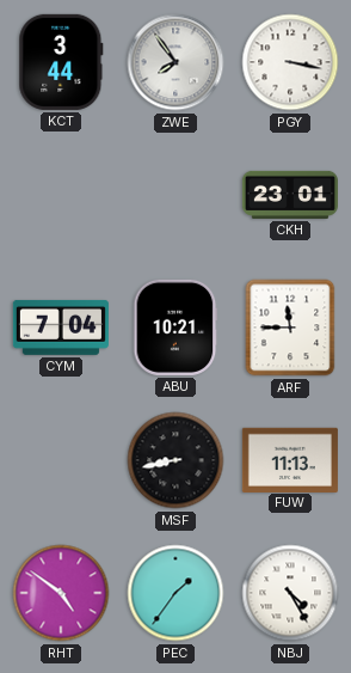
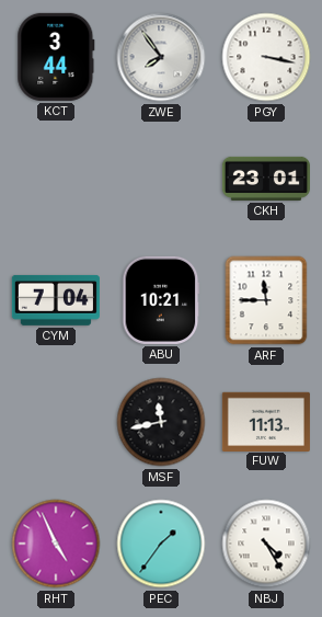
MSF: 8:43 -> 11:43 (161, 422)
RHT: 4:51 -> 4:56 (56, 544)
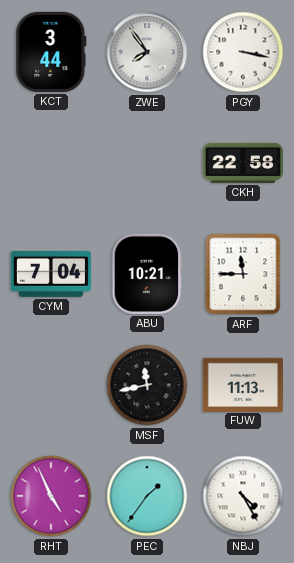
CKH: 23:01 -> 22:58 (243, 163)
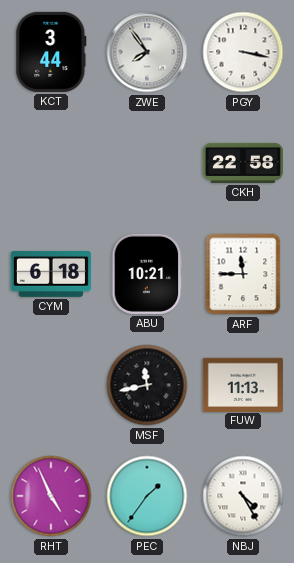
CYM: 7:04 -> 6:18 (51, 274)
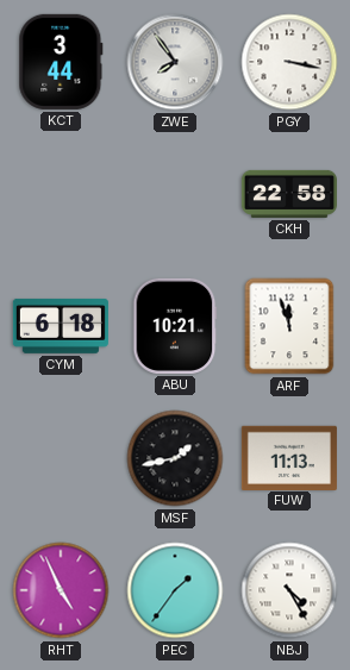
ARF: 11:45 -> 11:57 (289, 326)
MSF: 11:43 -> 1:43 (175, 458)
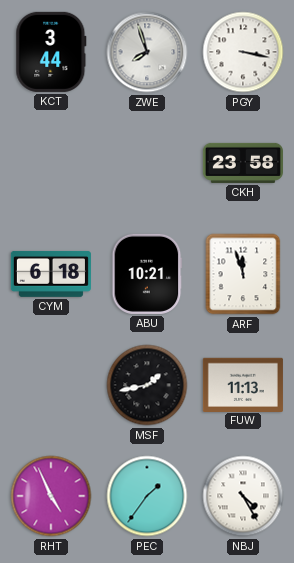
ZWE: 7:54 -> 7:57 (147, 52)
CKH: 22:58 -> 23:58 (243, 163)
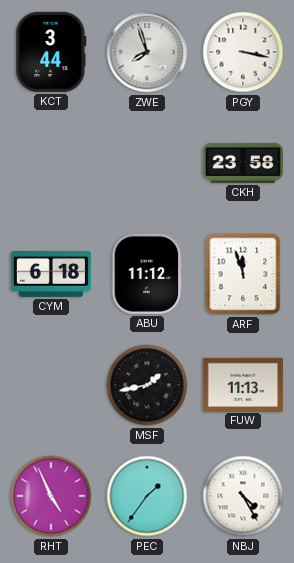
ABU: 10:21 -> 11:12 (147, 274)
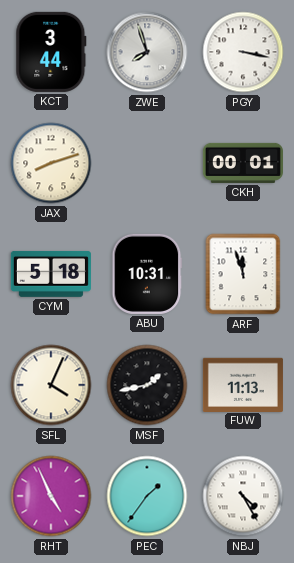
JAX: none -> 8:12 (51, 163)
CKH: 23:58 -> 00:01 (243, 163)
CYM: 6:18 -> 5:18 (51, 274)
ABU: 11:12 -> 10:31 (147, 274)
SFL: none -> 4:04 (51, 385)
